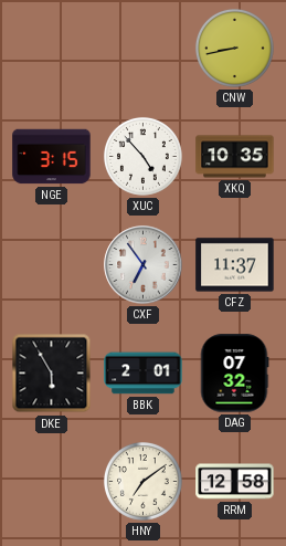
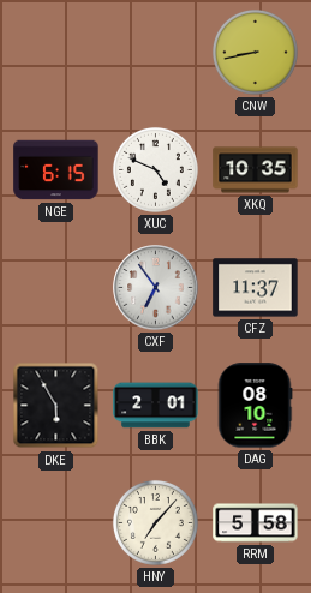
NGE: 3:15 -> 6:15 (56, 170)
XUC: 4:53 -> 4:49 (155, 169)
DAG: 07:32 -> 08:10 (255, 406)
HNY: 7:09 -> 7:07 (155, 522)
RRM: 12:58 -> 5:58 (256, 523)
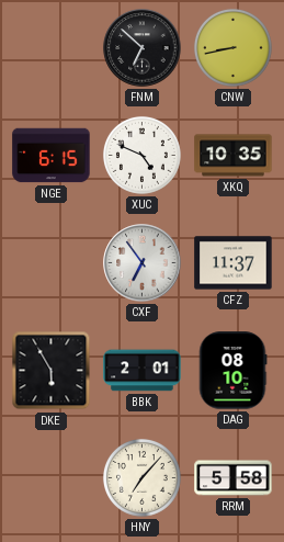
FNM: none -> 6:52 (143, 48)
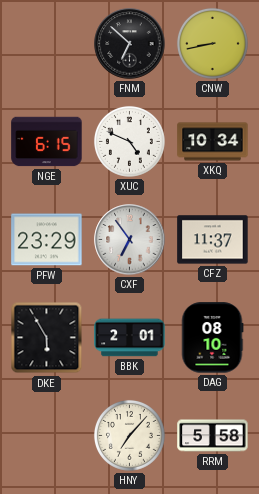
XKQ: 10:35 -> 10:34 (213, 142)
PFW: none -> 23:29 (47, 240)
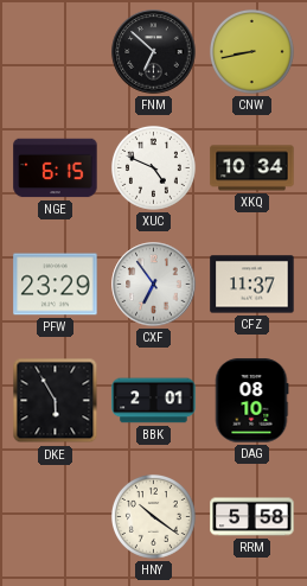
HNY: 7:07 -> 10:21 (153, 516)
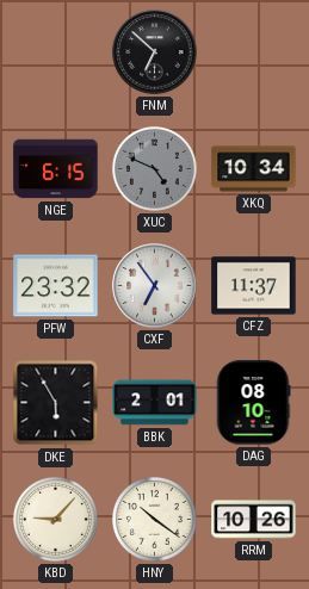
CNW: 8:43 -> none (251, 51)
XUC dial: white -> grey (154, 168)
PFW: 23:29 -> 23:32 (56, 286)
KBD: none -> 9:07 (55, 519)
RRM: 5:58 -> 10:26 (254, 520)
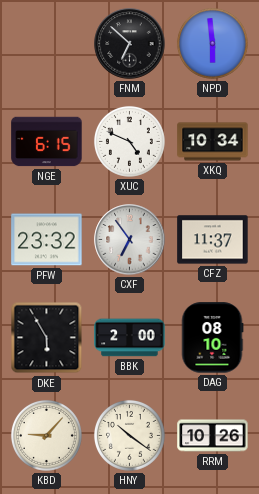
NPD: none -> 5:59 (212, 43)
XUC dial: grey -> white (129, 141)
BBK: 2:01 -> 2:00 (130, 338)
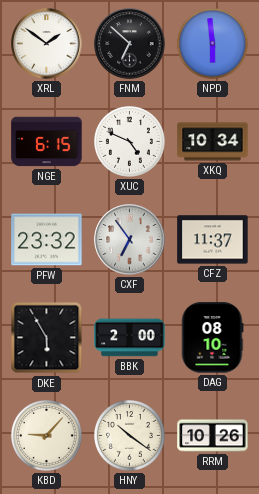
XRL: none -> 1:51 (47, 44)
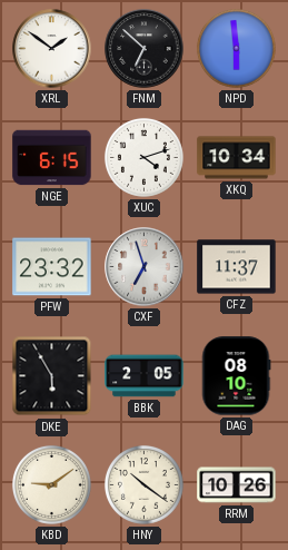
XUC: 4:49 -> 4:12 (143, 157)
CXF: 6:54 -> 6:57 (145, 267)
BBK: 2:00 -> 2:05 (145, 376)
KBD: 9:07 -> 9:09 (51, 484)
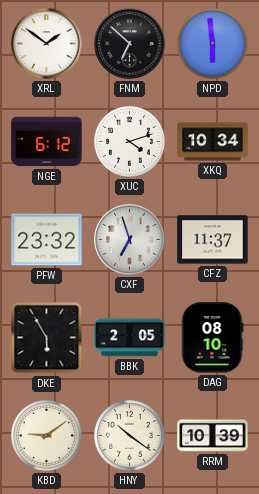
NGE: 6:15 -> 6:12 (47, 142)
RRM: 10:26 -> 10:39 (213, 436)
